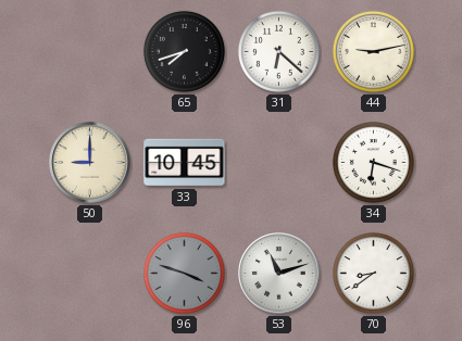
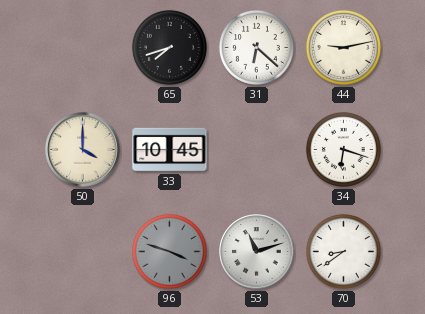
50: 9:00 -> 4:00 (83, 150)
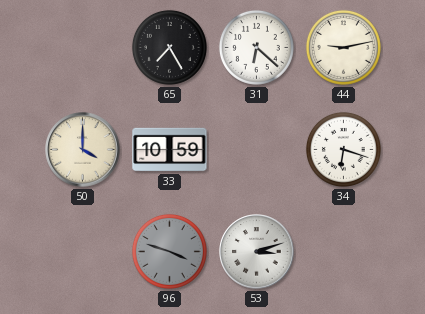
65: 7:42 -> 7:25 (169, 47)
33: 10:45 -> 10:59 (170, 150)
53: 11:12 -> 3:12 (257, 252)
70: 8:39 -> none (343, 251)
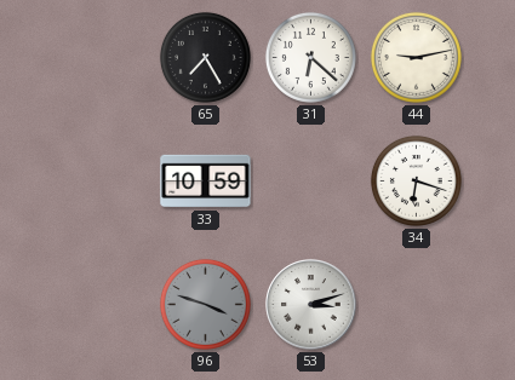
50: 4:00 -> none (83, 150)
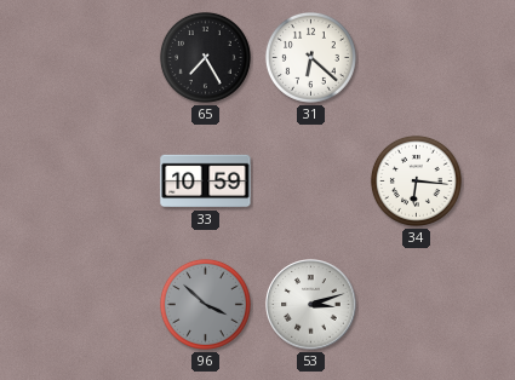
44: 9:13 -> none (416, 57)
34: 6:18 -> 6:16 (416, 180)
96: 3:48 -> 3:52 (205, 304)
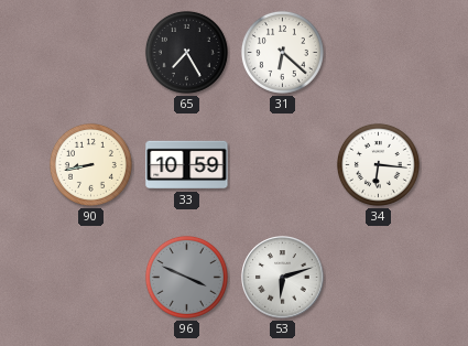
90: none -> 8:43 (90, 164)
96: 3:52 -> 3:49 (186, 277)
53: 3:12 -> 6:12 (283, 278)
